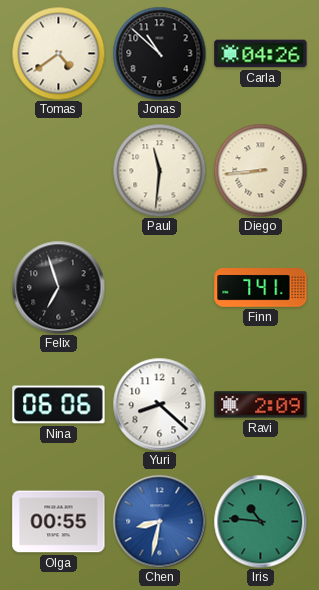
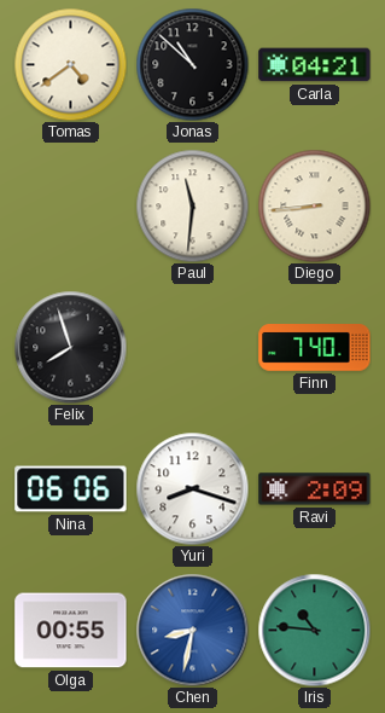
Carla: 04:26 -> 04:21 (315, 65)
Felix: 6:57 -> 7:57 (70, 347)
Finn: 7:41 -> 7:40 (315, 348)
Yuri: 8:22 -> 8:18 (192, 488)
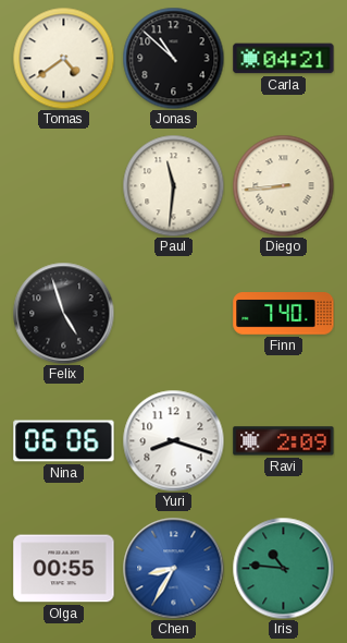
Felix: 7:57 -> 4:57 (63, 313)
Chen: 8:32 -> 8:35 (173, 568)
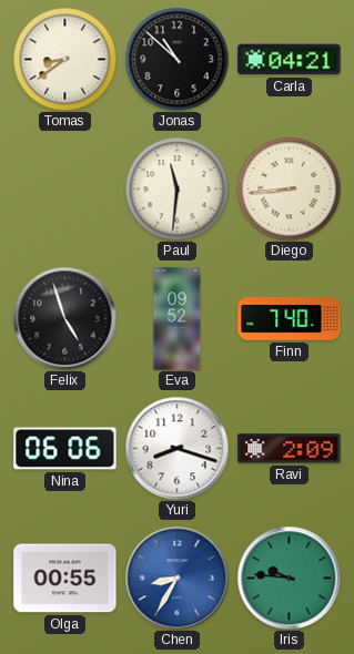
Tomas: 4:39 -> 8:39 (64, 59)
Eva: none -> 09:52 (178, 319)
Iris: 10:46 -> 9:46 (289, 578)
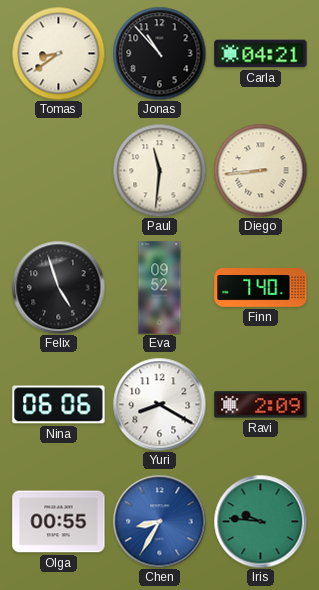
Jonas: 10:52 -> 10:53 (159, 53)
Yuri: 8:18 -> 8:20 (159, 404)
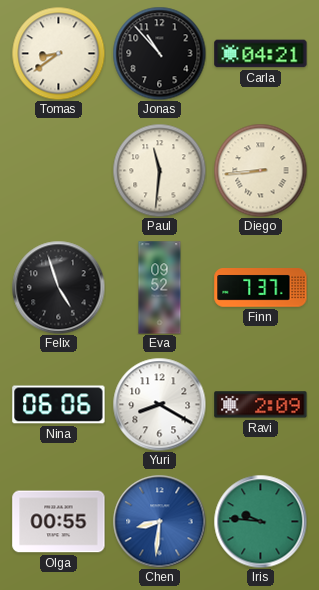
Finn: 7:40 -> 7:37 (261, 288)
Chen: 8:35 -> 8:31 (159, 521)
